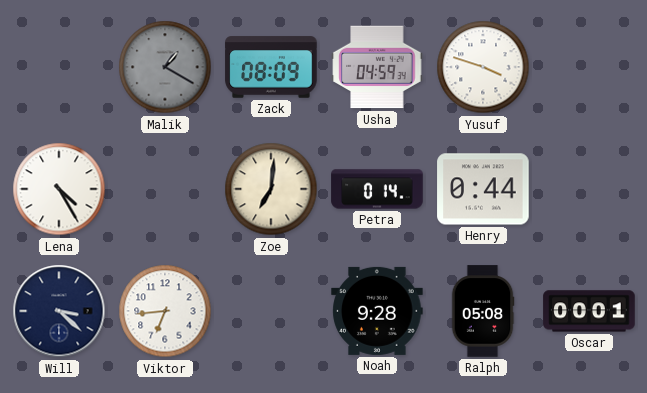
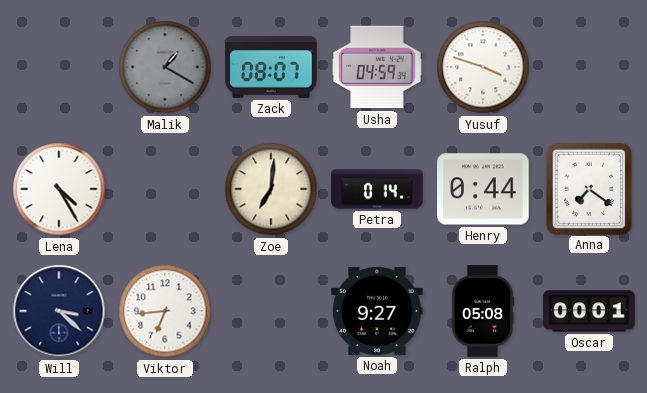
Zack: 08:09 -> 08:07 (271, 67)
Anna: none -> 7:21 (588, 188)
Noah: 9:28 -> 9:27 (377, 311)
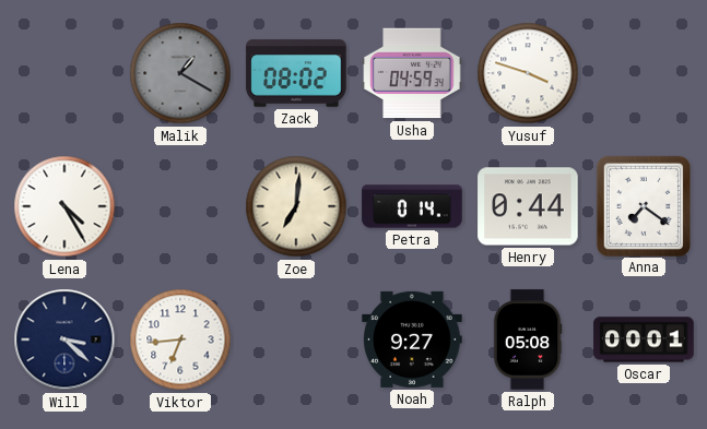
Zack: 08:07 -> 08:02 (296, 73)
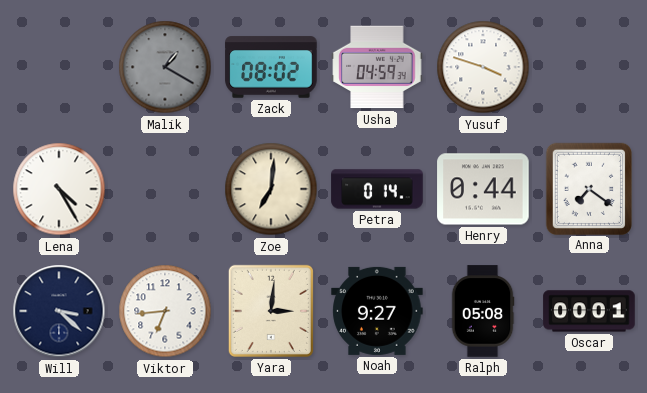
Yara: none -> 3:01 (271, 311)
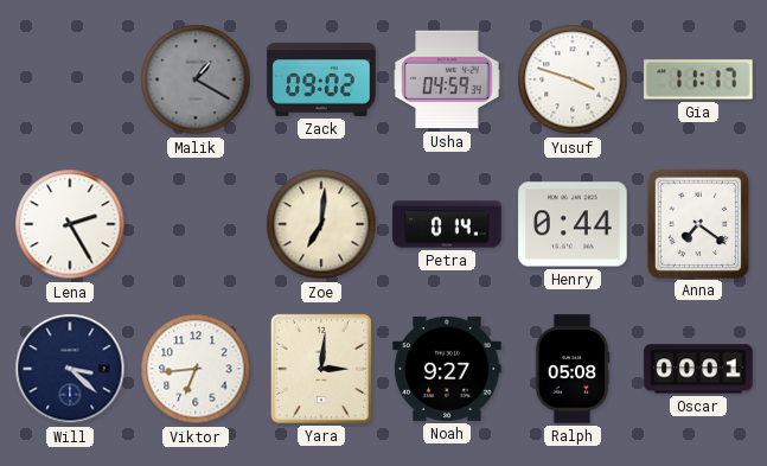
Zack: 08:02 -> 09:02 (321, 79)
Gia: none -> 11:17 (698, 79)
Lena: 4:25 -> 2:25 (70, 224)
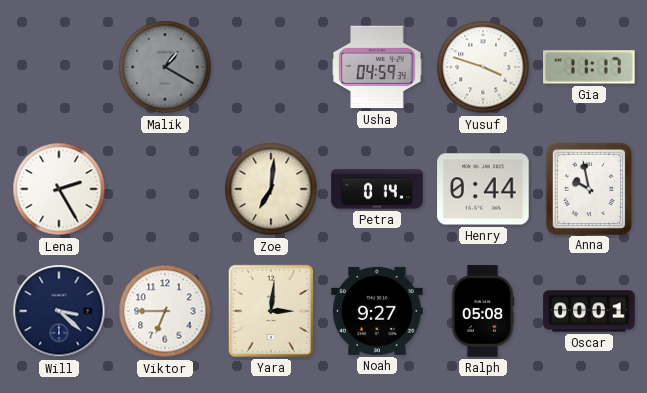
Zack: 09:02 -> none (321, 79)
Anna: 7:21 -> 9:58 (588, 188)
Viktor: 6:44 -> 6:45 (165, 311)
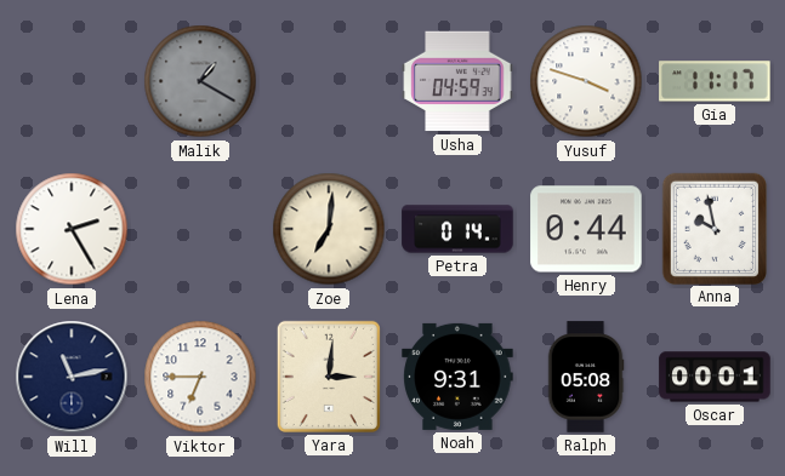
Will: 3:22 -> 11:13 (72, 377)
Noah: 9:27 -> 9:31 (457, 377)
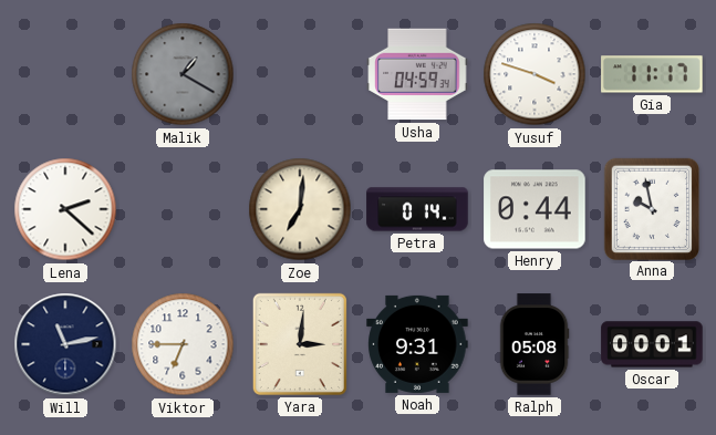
Lena: 2:25 -> 2:22 (65, 209)
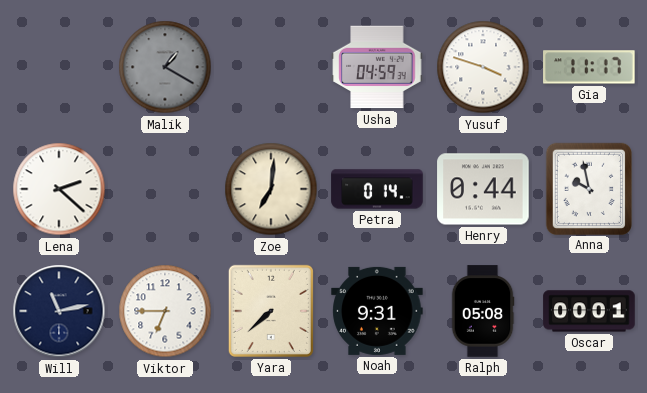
Yara: 3:01 -> 7:38 (271, 311)
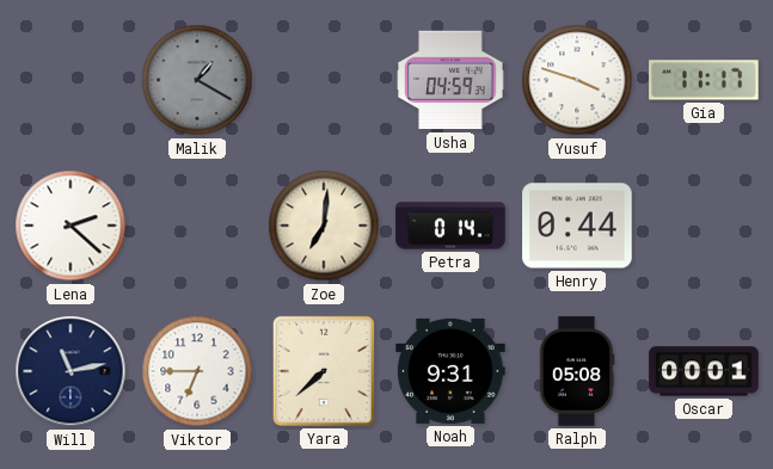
Anna: 9:58 -> none (588, 188)
